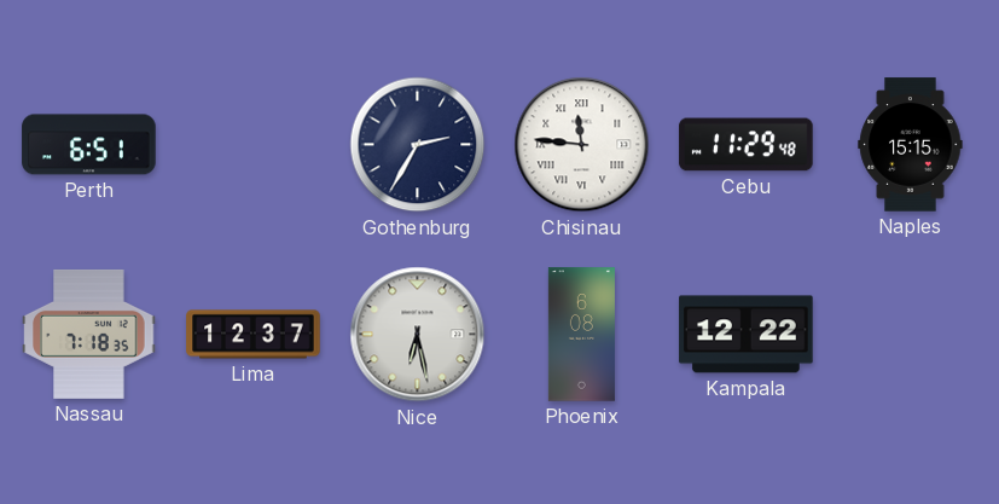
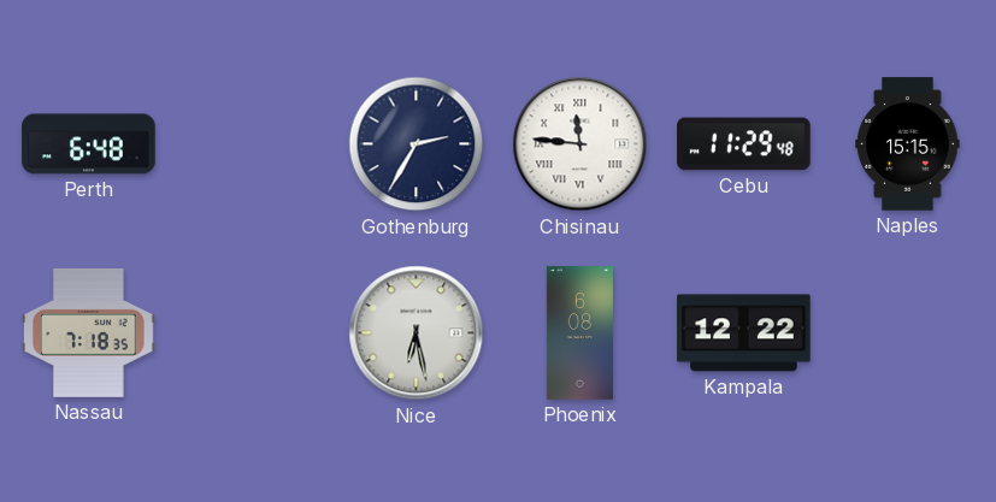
Perth: 6:51 -> 6:48 (89, 144)
Lima: 12:37 -> none (254, 335)
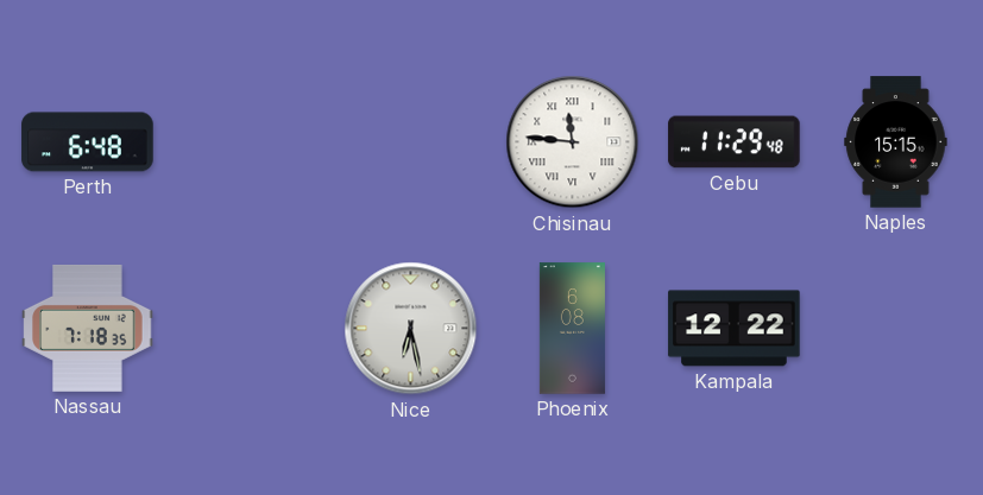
Gothenburg: 2:35 -> none (417, 144)
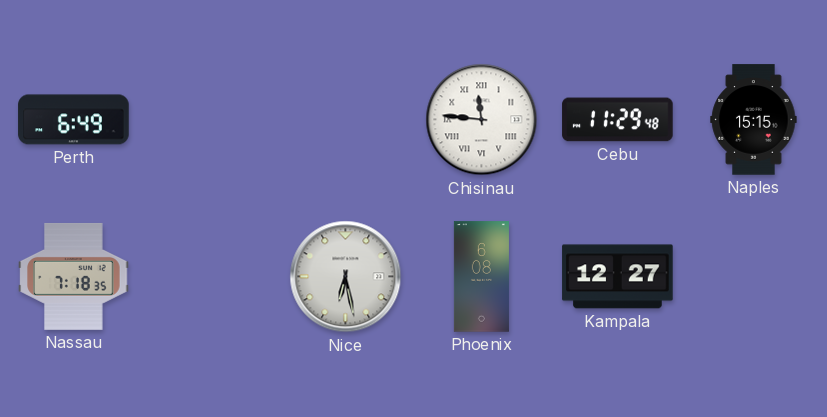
Perth: 6:48 -> 6:49 (74, 120)
Kampala: 12:22 -> 12:27 (618, 277)
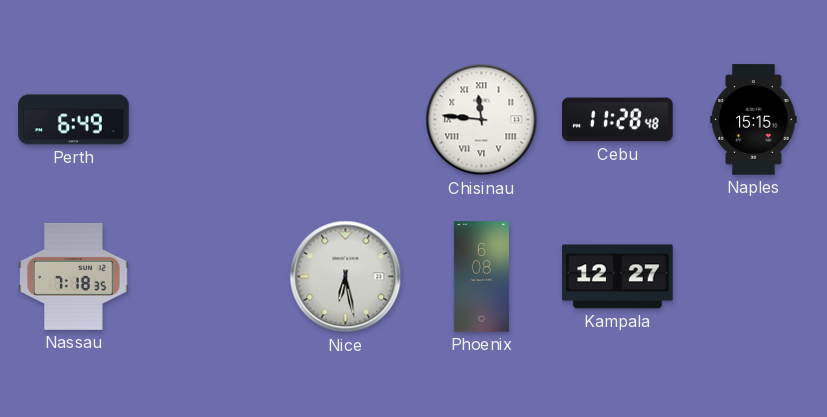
Cebu: 11:29 -> 11:28 (618, 120)
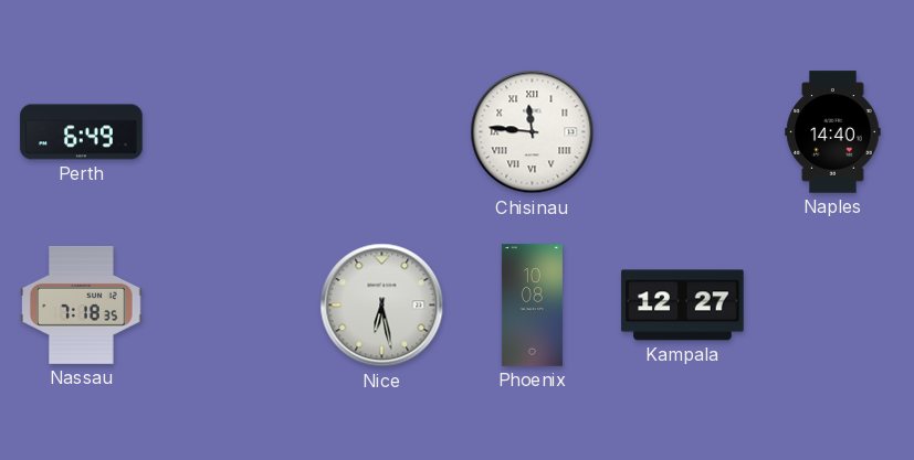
Cebu: 11:28 -> none (618, 120)
Naples: 15:15 -> 14:40 (833, 132)
Phoenix: 6:08 -> 10:08 (532, 306)
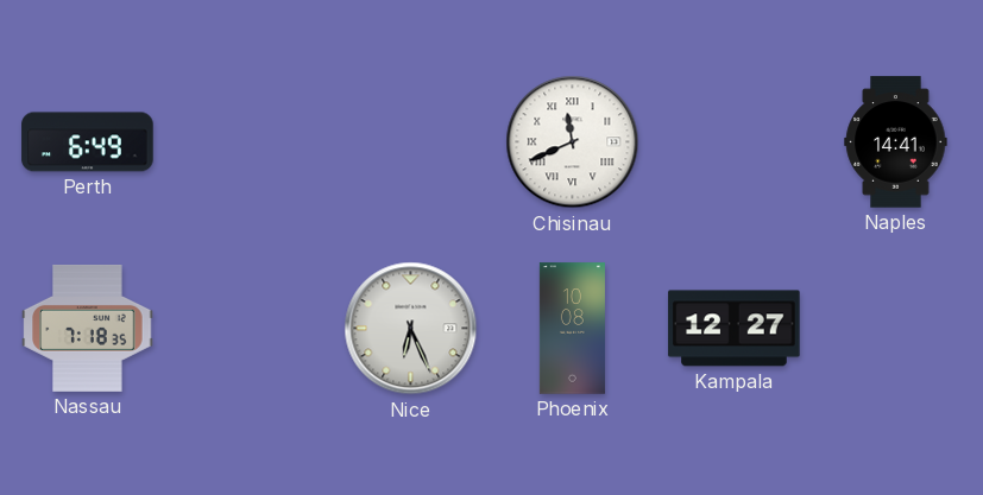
Chisinau: 11:46 -> 11:41 (573, 142)
Naples: 14:40 -> 14:41 (896, 142)
Nice: 6:28 -> 6:26 (411, 329)
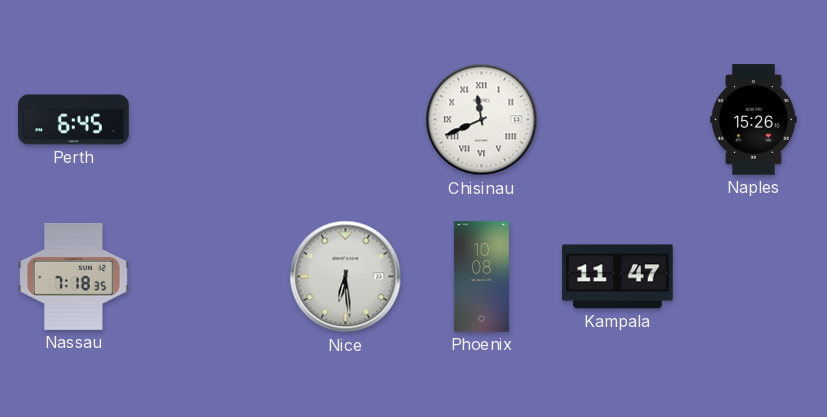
Perth: 6:49 -> 6:45 (74, 120)
Naples: 14:41 -> 15:26 (754, 120)
Nice: 6:26 -> 6:29 (346, 277)
Kampala: 12:27 -> 11:47 (618, 277)
